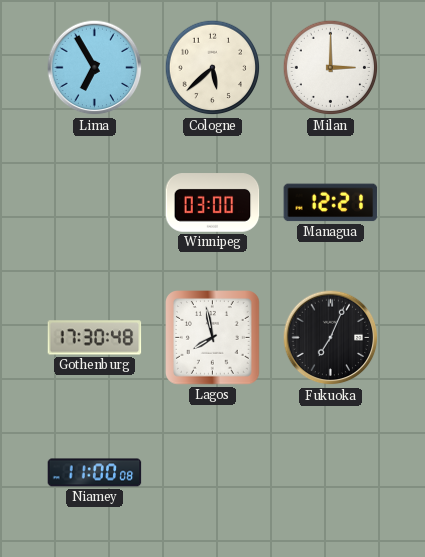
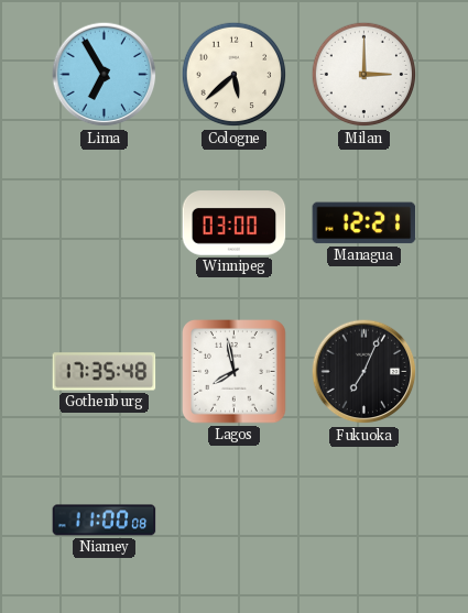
Gothenburg: 17:30 -> 17:35 (105, 372)
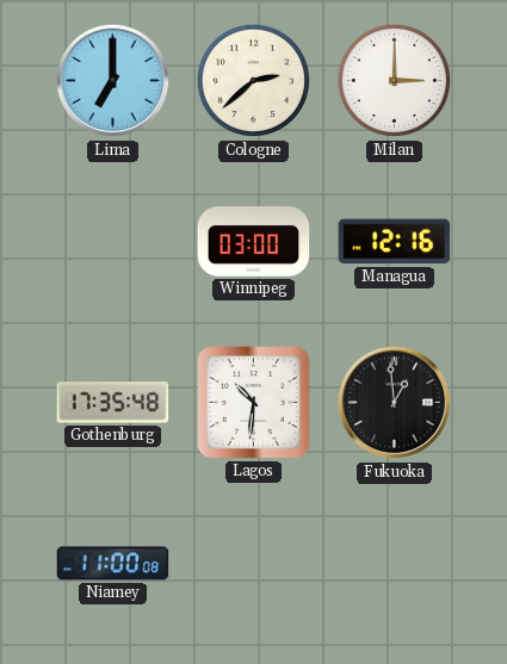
Lima: 6:55 -> 7:00 (113, 81)
Cologne: 5:38 -> 2:38 (254, 81)
Managua: 12:21 -> 12:16 (395, 242)
Lagos: 7:58 -> 10:31 (254, 403)
Fukuoka: 7:04 -> 12:59 (395, 403)
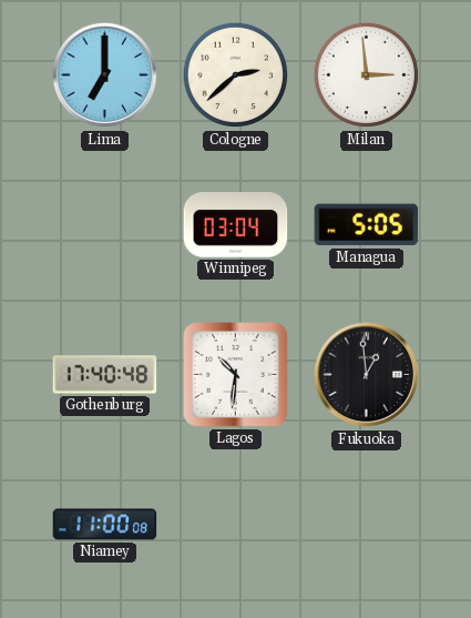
Milan: 3:00 -> 2:59 (367, 75)
Winnipeg: 03:00 -> 03:04 (236, 225)
Managua: 12:16 -> 5:05 (367, 225)
Gothenburg: 17:35 -> 17:40 (105, 375)
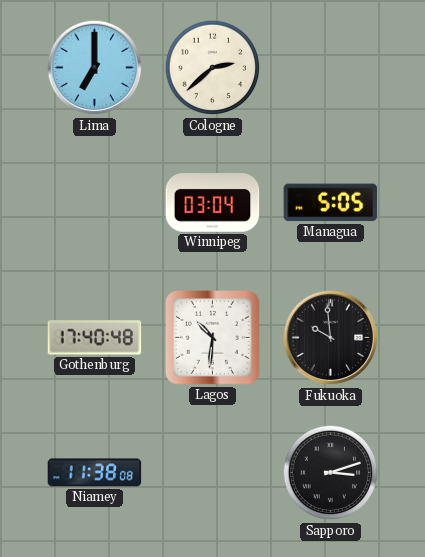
Milan: 2:59 -> none (367, 75)
Fukuoka: 12:59 -> 9:59 (331, 338)
Niamey: 11:00 -> 11:38 (95, 473)
Sapporo: none -> 3:12 (331, 473)
